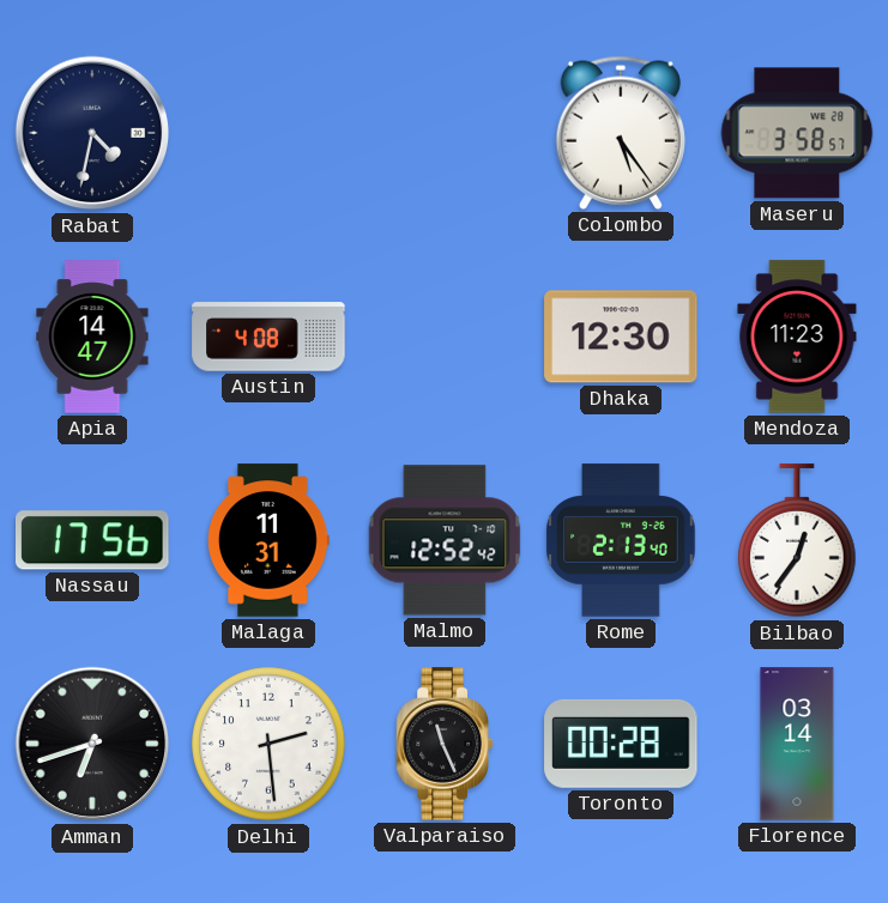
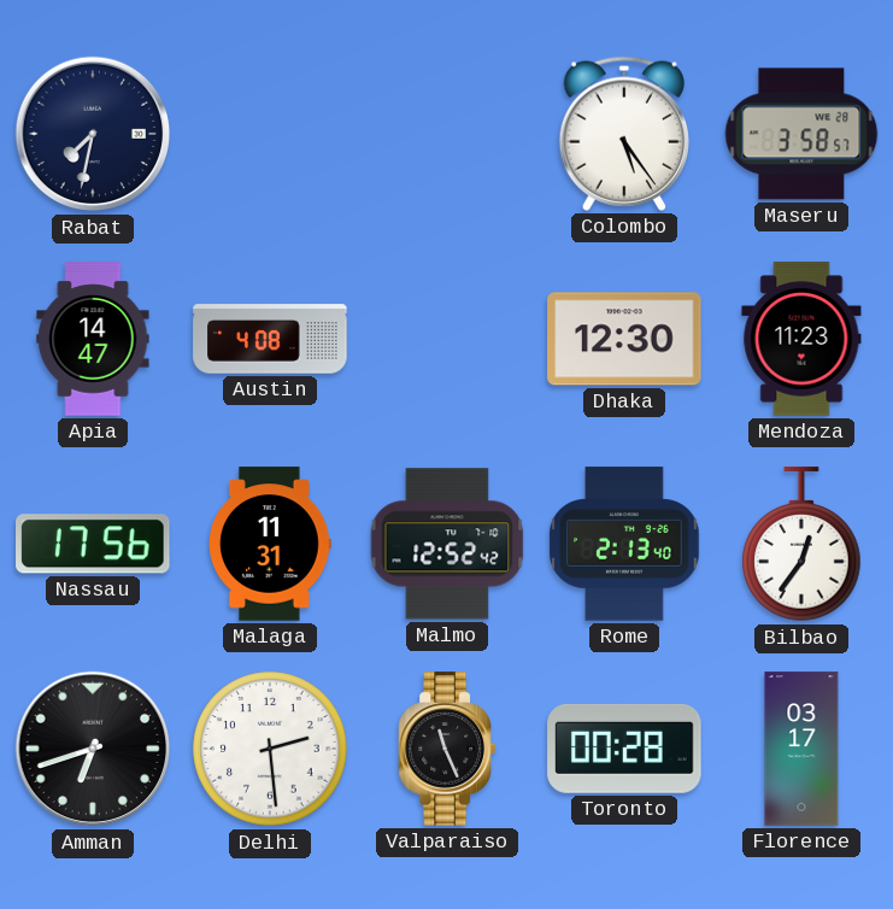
Rabat: 4:32 -> 7:32 (93, 134)
Florence: 03:14 -> 03:17 (801, 749)
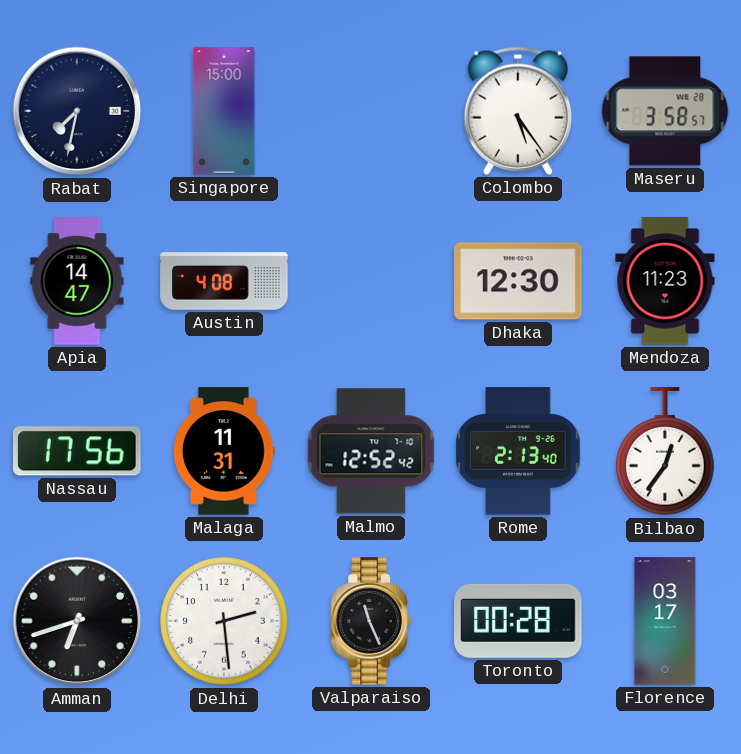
Singapore: none -> 15:00 (224, 111)
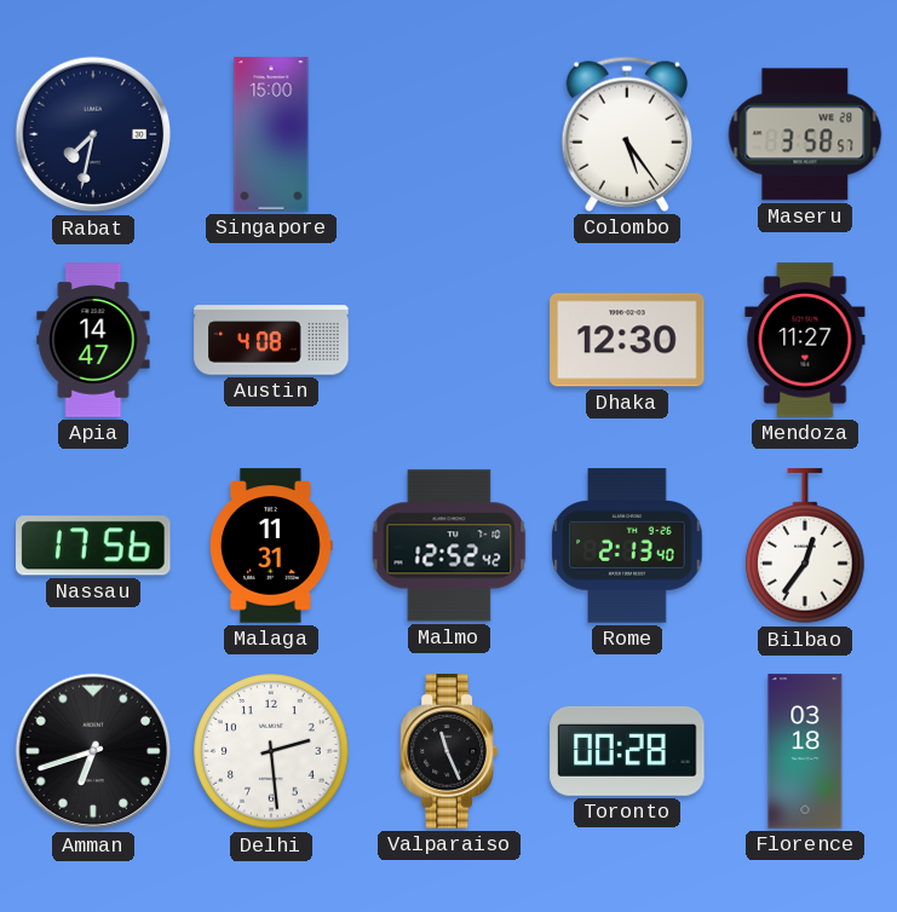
Mendoza: 11:23 -> 11:27 (805, 340)
Florence: 03:17 -> 03:18 (805, 751)
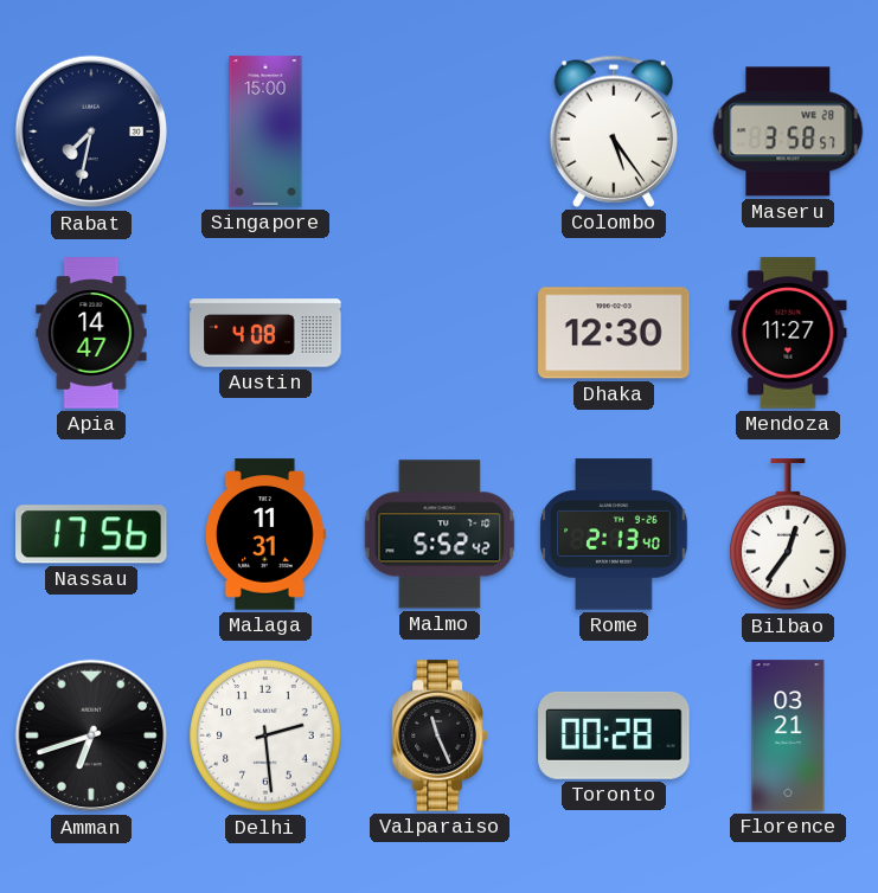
Malmo: 12:52 -> 5:52 (440, 534)
Florence: 03:18 -> 03:21 (788, 735)
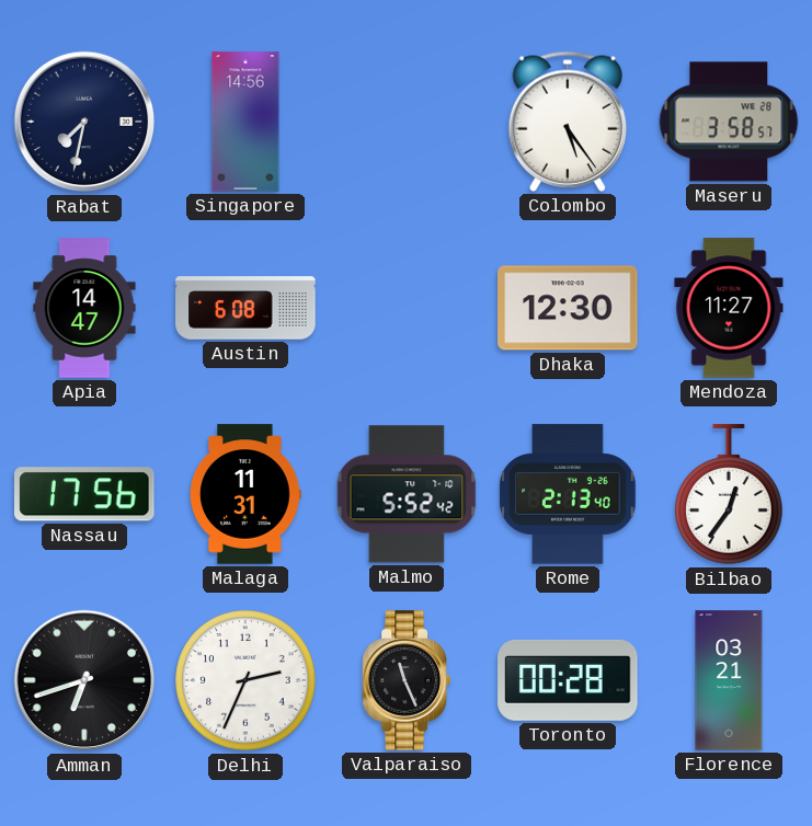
Singapore: 15:00 -> 14:56 (245, 122)
Austin: 4:08 -> 6:08 (245, 308)
Delhi: 2:29 -> 2:34 (245, 680)
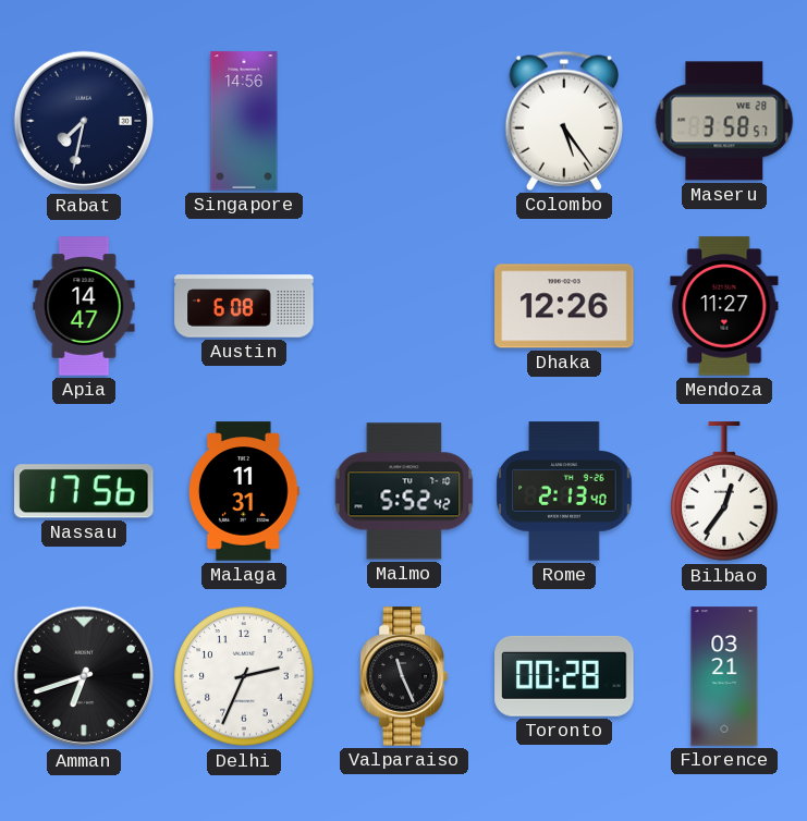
Dhaka: 12:30 -> 12:26 (564, 306)
